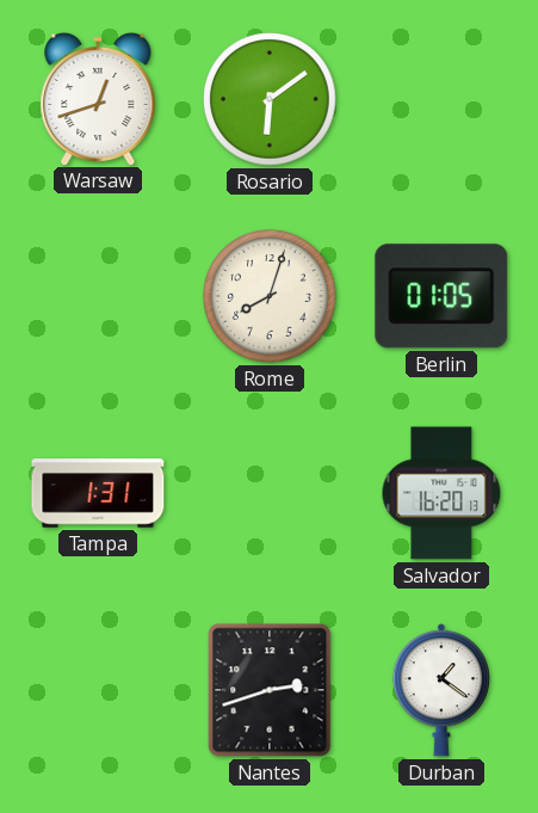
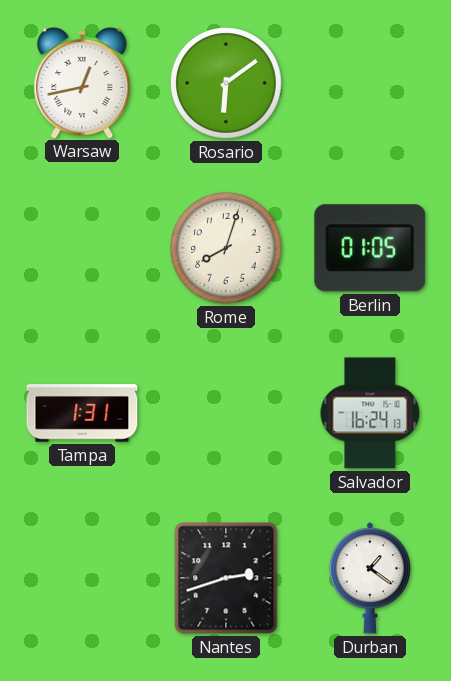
Warsaw: 12:42 -> 12:43 (82, 82)
Salvador: 16:20 -> 16:24 (370, 413)
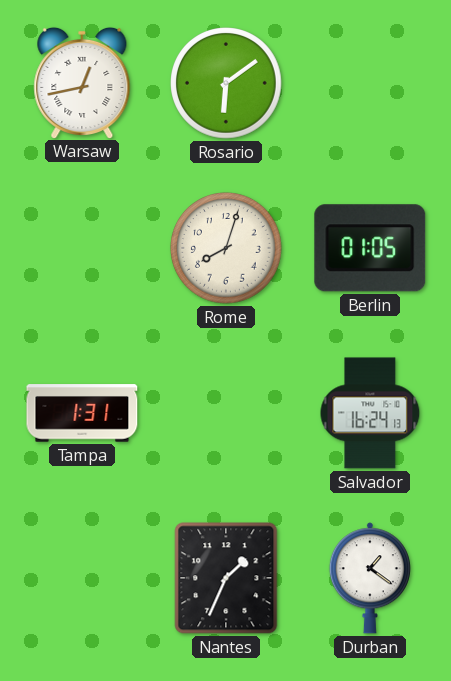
Nantes: 2:42 -> 1:34 (226, 578)
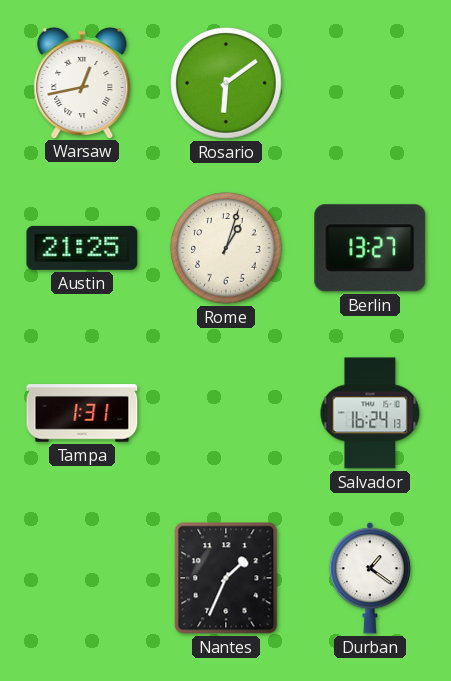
Austin: none -> 21:25 (82, 248)
Rome: 8:03 -> 1:03 (226, 248)
Berlin: 01:05 -> 13:27 (370, 248)
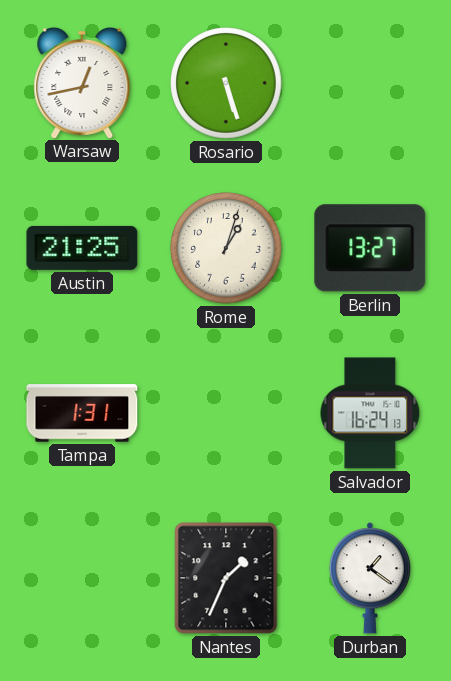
Rosario: 6:09 -> 5:27 (226, 83)
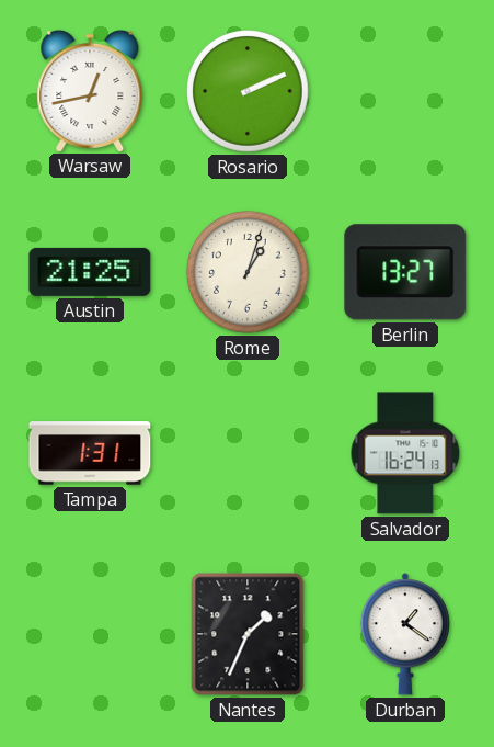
Rosario: 5:27 -> 2:11 (248, 91)
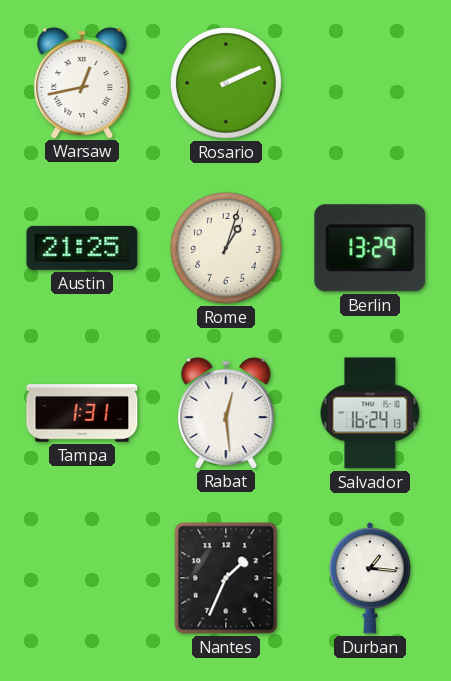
Berlin: 13:27 -> 13:29 (370, 248)
Rabat: none -> 12:29 (226, 412)
Durban: 1:21 -> 1:16 (370, 578)
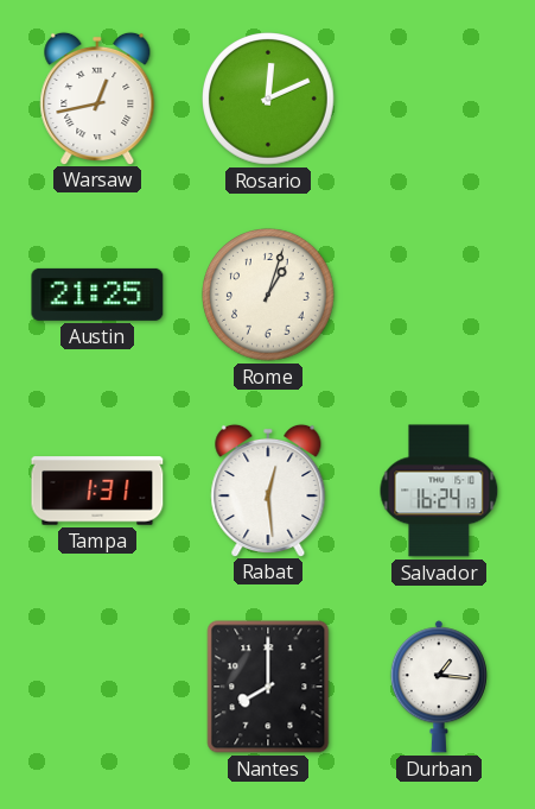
Rosario: 2:11 -> 12:11 (268, 99)
Berlin: 13:29 -> none (370, 248)
Nantes: 1:34 -> 8:00 (268, 687)
